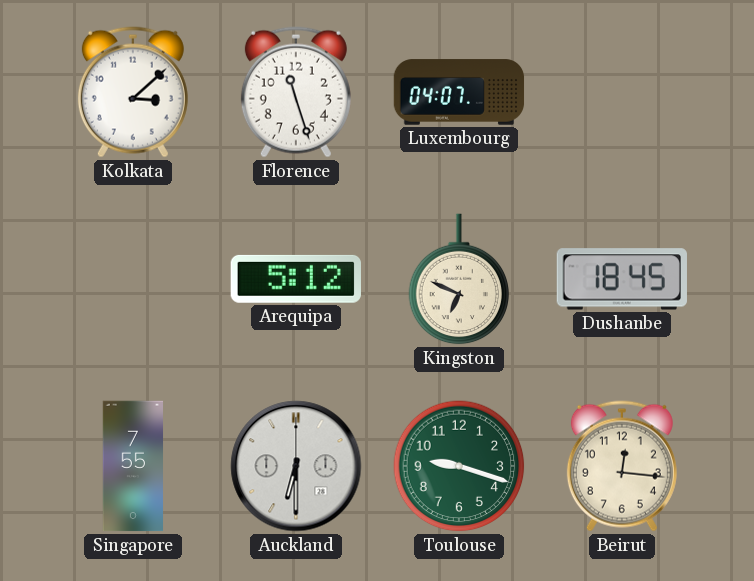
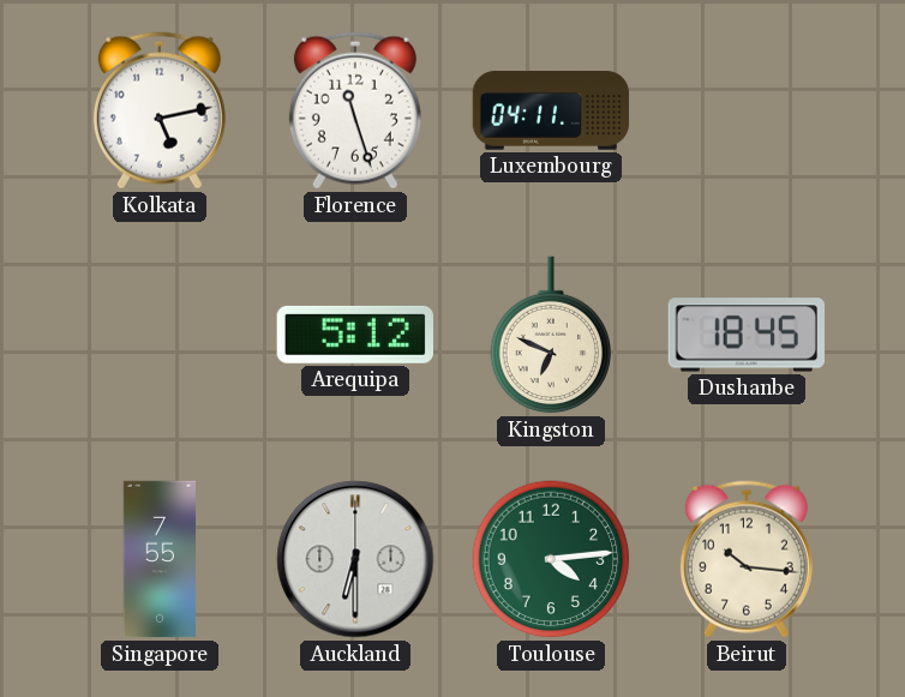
Kolkata: 3:08 -> 5:13 (160, 110)
Luxembourg: 04:07 -> 04:11 (551, 110)
Toulouse: 9:18 -> 4:14 (551, 559)
Beirut: 12:16 -> 10:16 (747, 559)
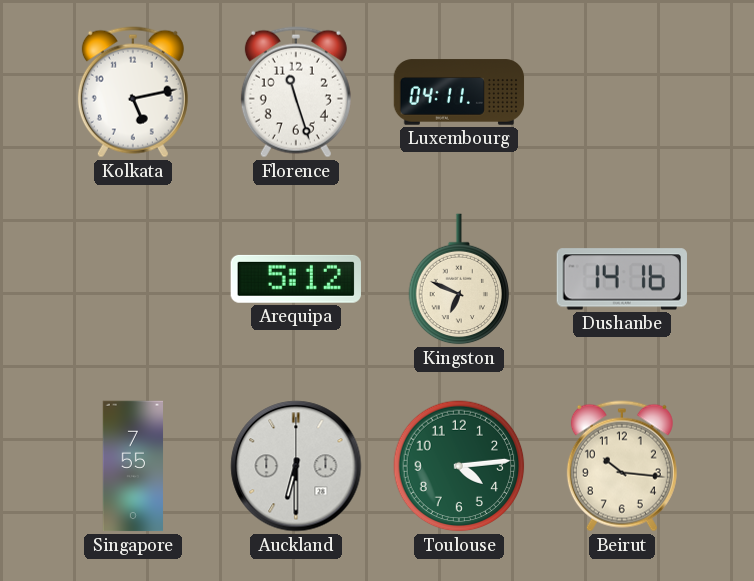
Dushanbe: 18:45 -> 14:16 (622, 279)
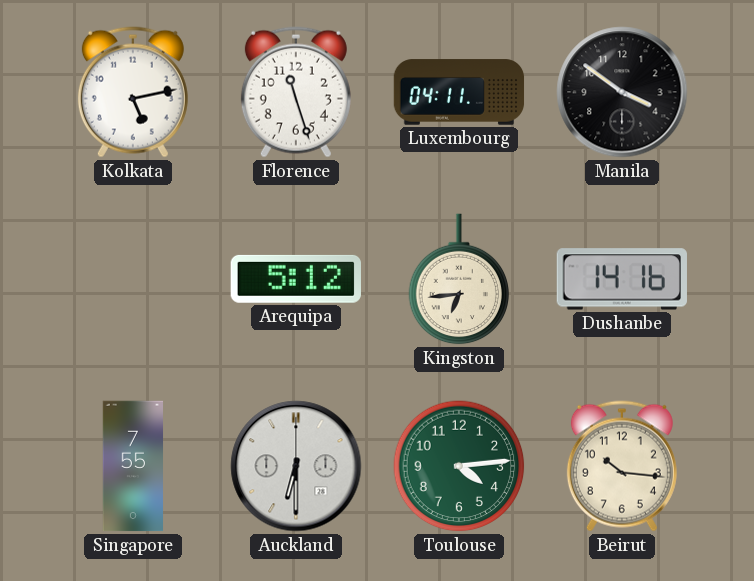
Manila: none -> 3:51 (622, 92)
Kingston: 6:49 -> 6:44 (459, 279)
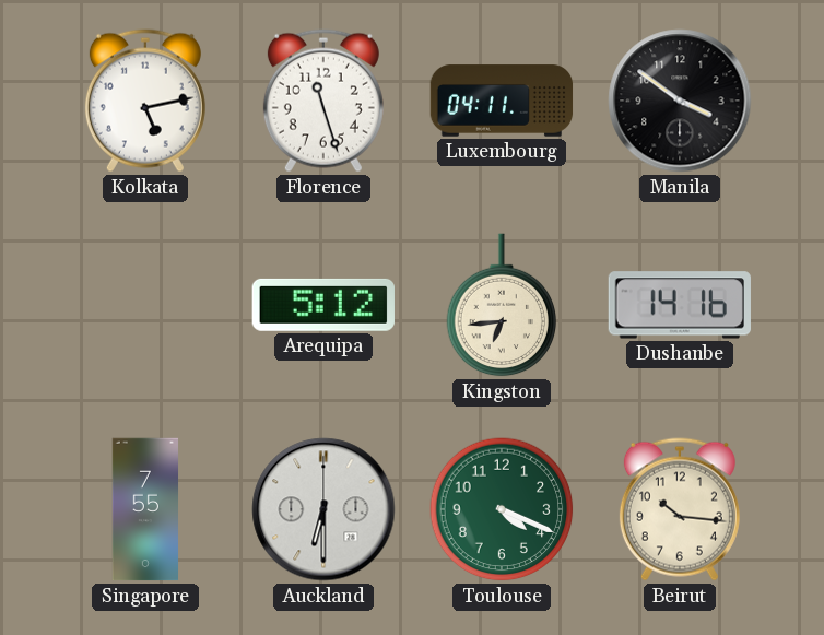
Toulouse: 4:14 -> 4:19 (502, 509)
